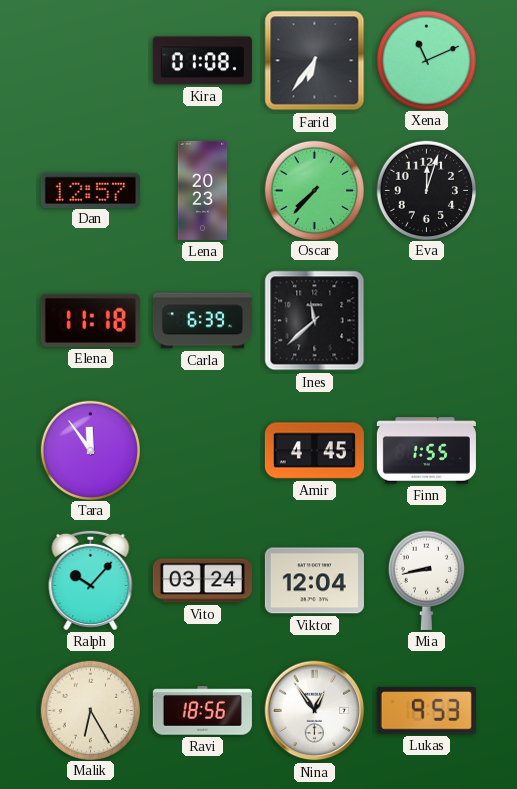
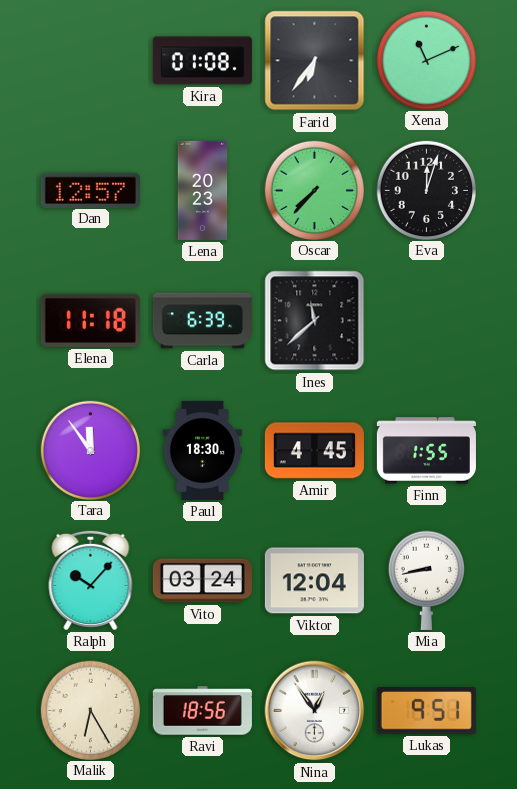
Paul: none -> 18:30 (202, 450)
Lukas: 9:53 -> 9:51 (426, 711)
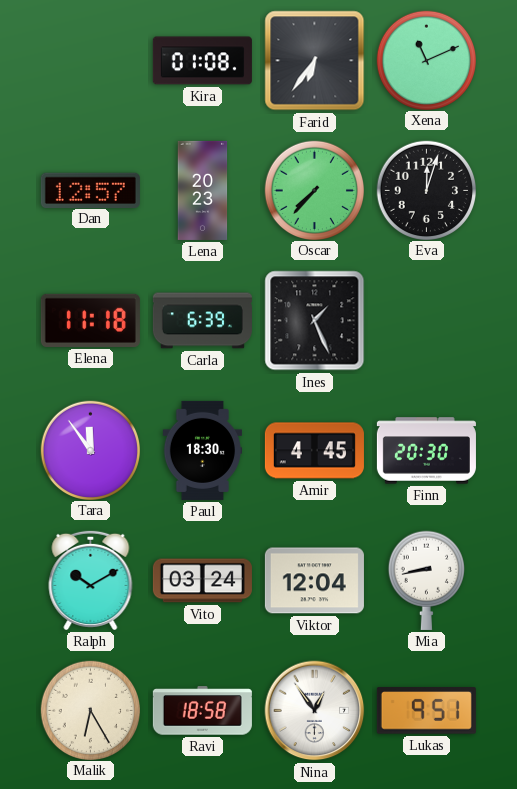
Ines: 11:38 -> 1:26 (315, 321)
Finn: 1:55 -> 20:30 (426, 451)
Ralph: 10:07 -> 10:10 (91, 580)
Ravi: 18:56 -> 18:58 (202, 711)
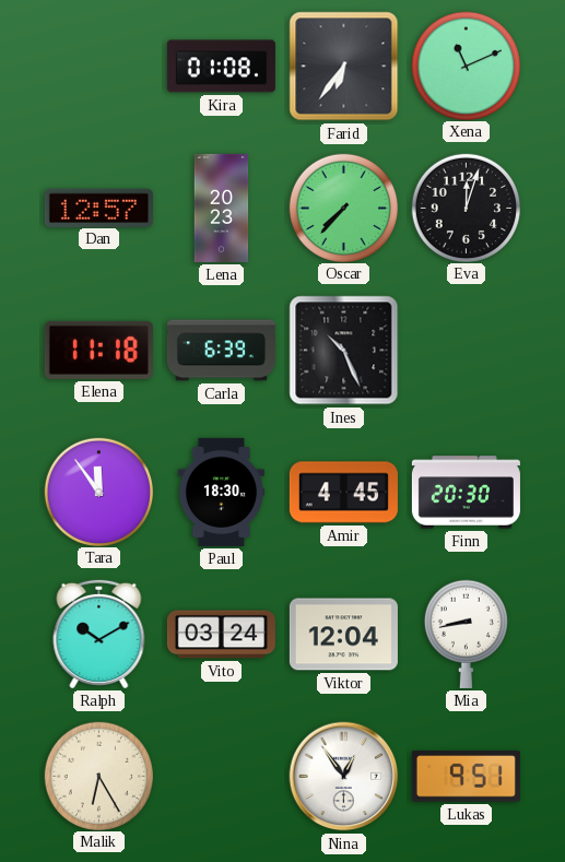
Ines: 1:26 -> 10:26 (344, 351)
Ravi: 18:58 -> none (202, 711)
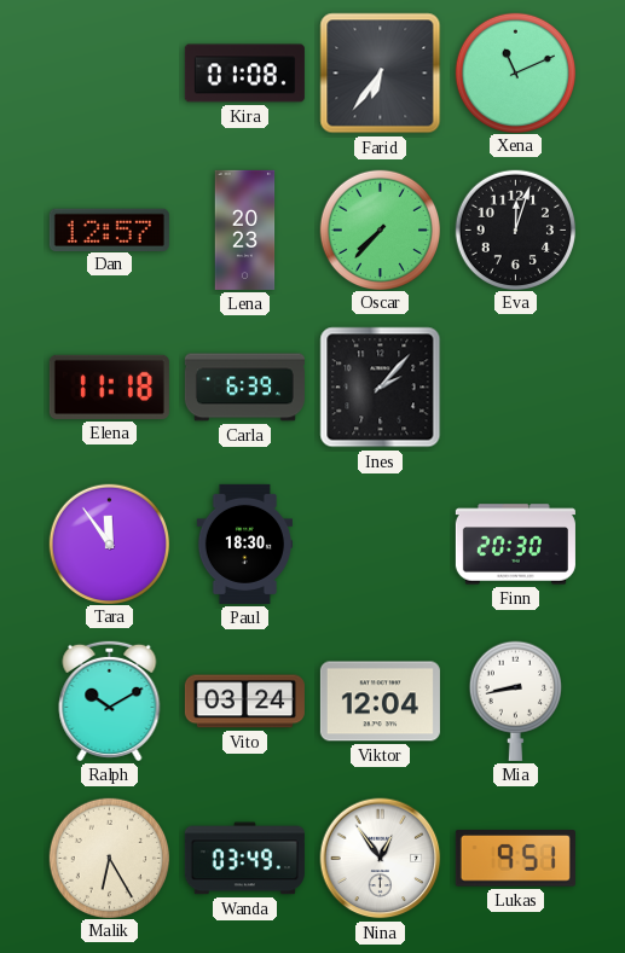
Ines: 10:26 -> 2:07 (381, 388)
Amir: 4:45 -> none (343, 493)
Wanda: none -> 03:49 (244, 859)
